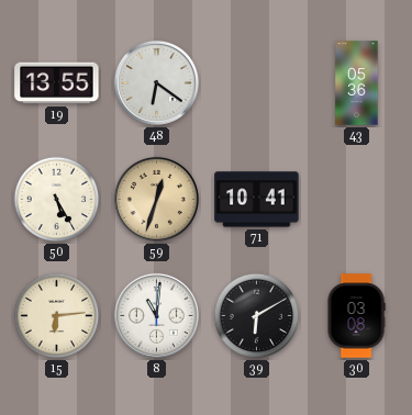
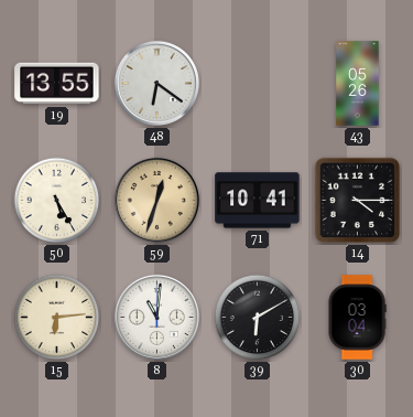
43: 05:36 -> 05:26 (358, 84)
14: none -> 4:15 (358, 201)
30: 03:08 -> 03:04 (357, 318)
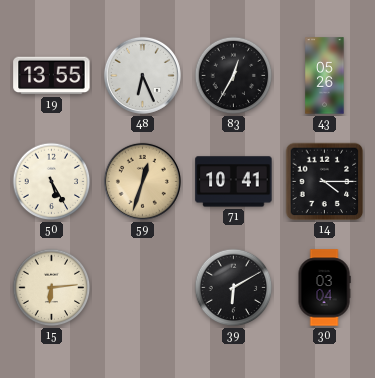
48: 6:21 -> 6:26 (142, 75)
83: none -> 12:35 (234, 76)
8: 11:01 -> none (156, 317)
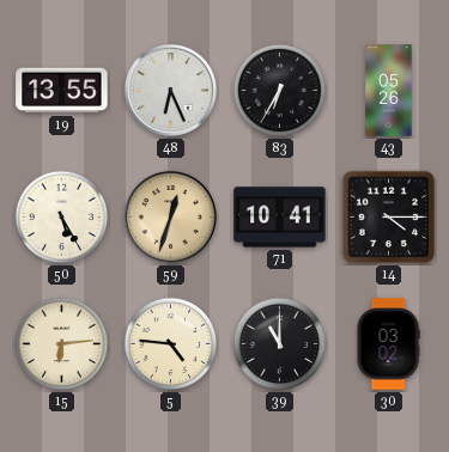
83: 12:35 -> 6:35 (280, 91)
5: none -> 4:46 (171, 344)
39: 6:10 -> 11:00 (280, 344)
30: 03:04 -> 03:02 (388, 344)
